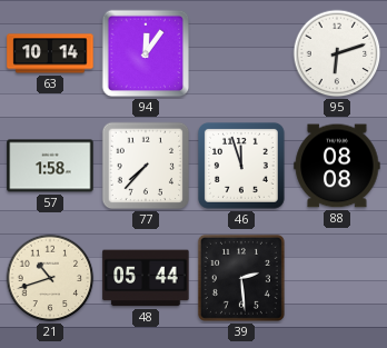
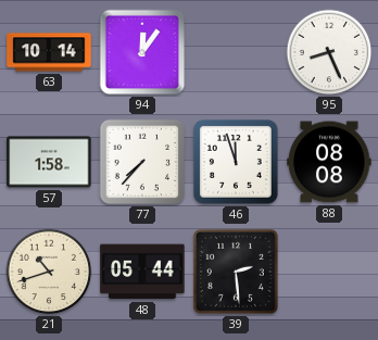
95: 6:12 -> 8:26 (329, 52)
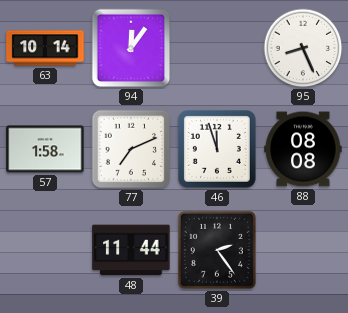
77: 7:37 -> 7:11 (131, 149)
21: 10:42 -> none (49, 272)
48: 05:44 -> 11:44 (131, 250)
39: 2:29 -> 2:24 (217, 250)
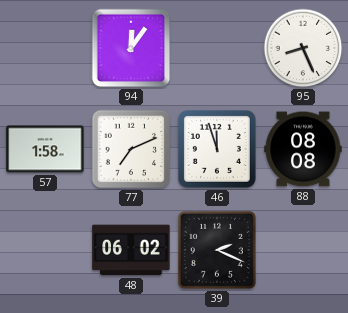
63: 10:14 -> none (45, 48)
48: 11:44 -> 06:02 (131, 250)
39: 2:24 -> 2:19 (217, 250)
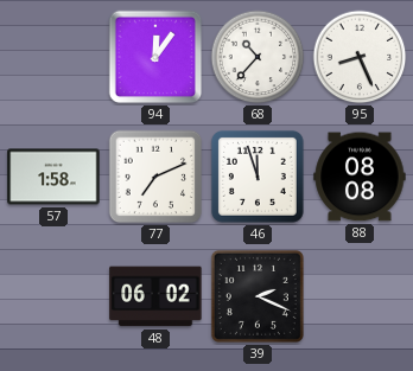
68: none -> 10:37 (258, 57)
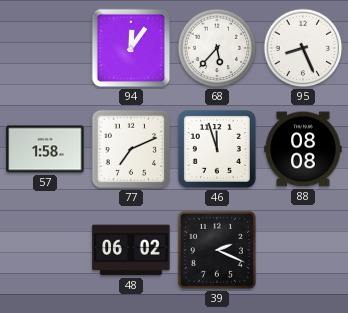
68: 10:37 -> 5:37 (217, 48)
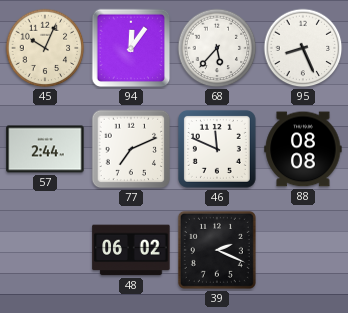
45: none -> 10:04 (45, 48)
57: 1:58 -> 2:44 (45, 149)
46: 11:57 -> 11:49 (217, 149)
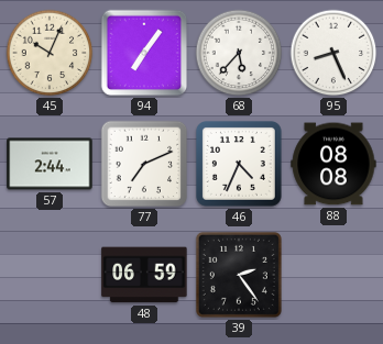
94: 12:06 -> 7:06 (144, 53)
46: 11:49 -> 4:34 (239, 164)
48: 06:02 -> 06:59 (144, 275)
39: 2:19 -> 2:24 (239, 275)
